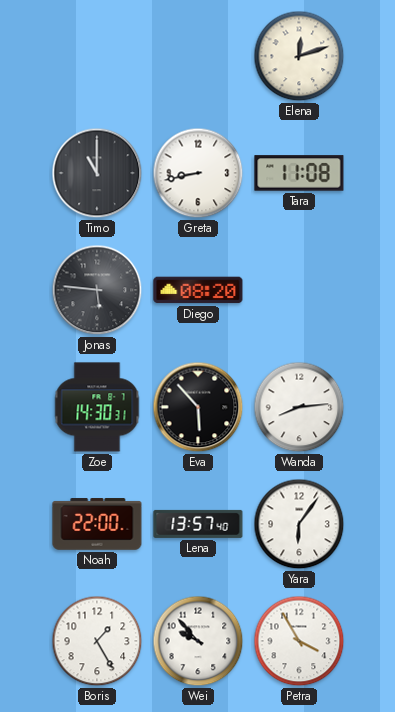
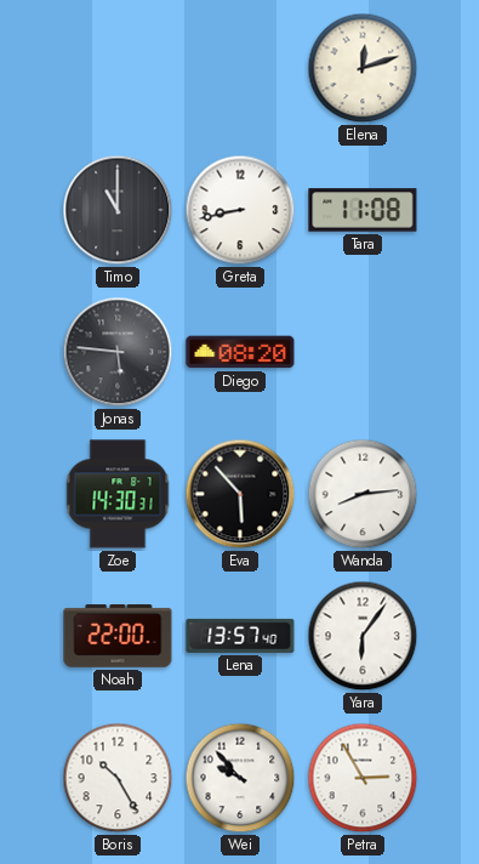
Boris: 1:25 -> 10:25 (118, 778)
Petra: 3:55 -> 2:55 (363, 778)
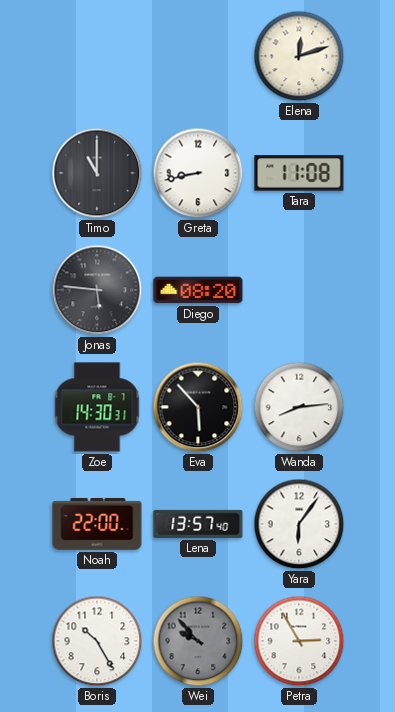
Wei dial: white -> grey (198, 641)
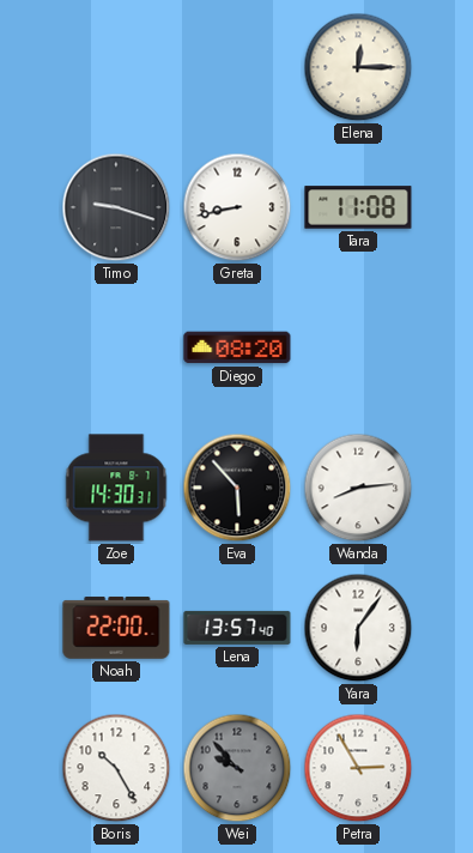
Elena: 12:12 -> 12:15 (358, 67)
Timo: 11:00 -> 9:18 (116, 207)
Jonas: 5:46 -> none (97, 290)
